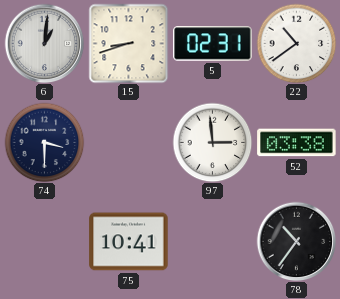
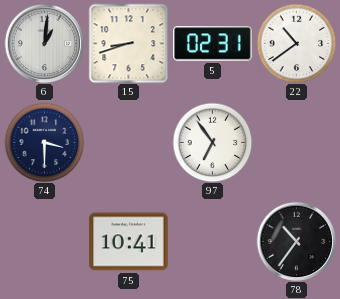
97: 2:59 -> 6:54 (212, 142)
52: 03:38 -> none (297, 143)
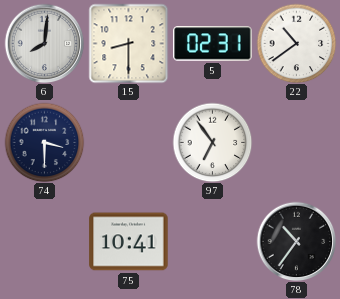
6: 1:01 -> 8:01 (44, 43)
15: 8:42 -> 8:30 (128, 43)
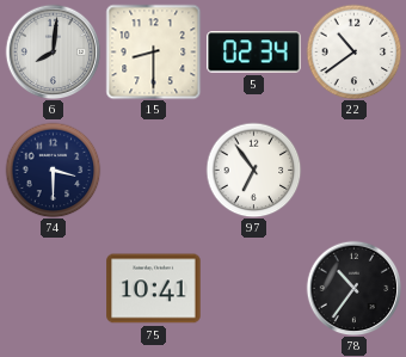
5: 02:31 -> 02:34 (254, 53)
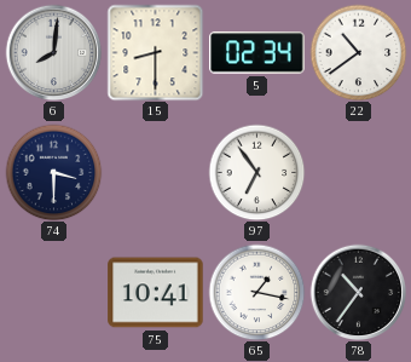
65: none -> 1:17 (256, 292)
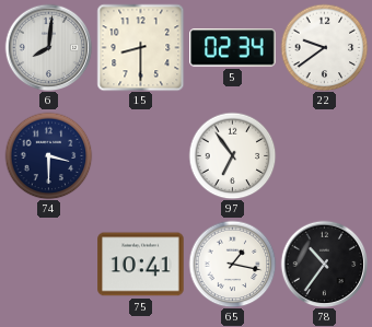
22: 10:39 -> 9:39 (324, 47)
